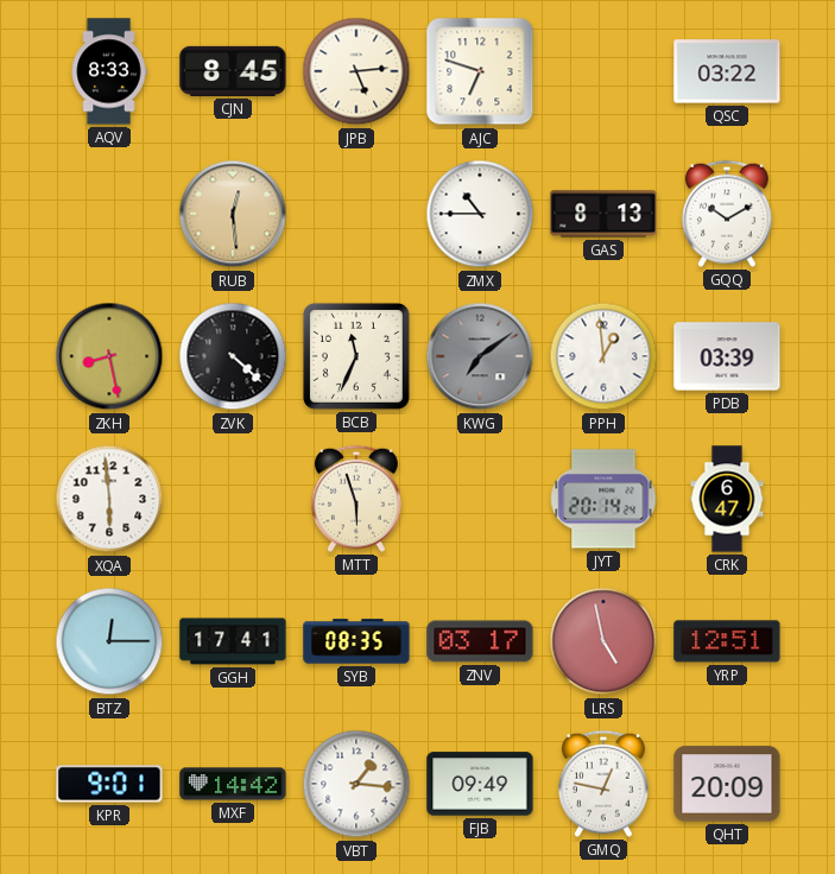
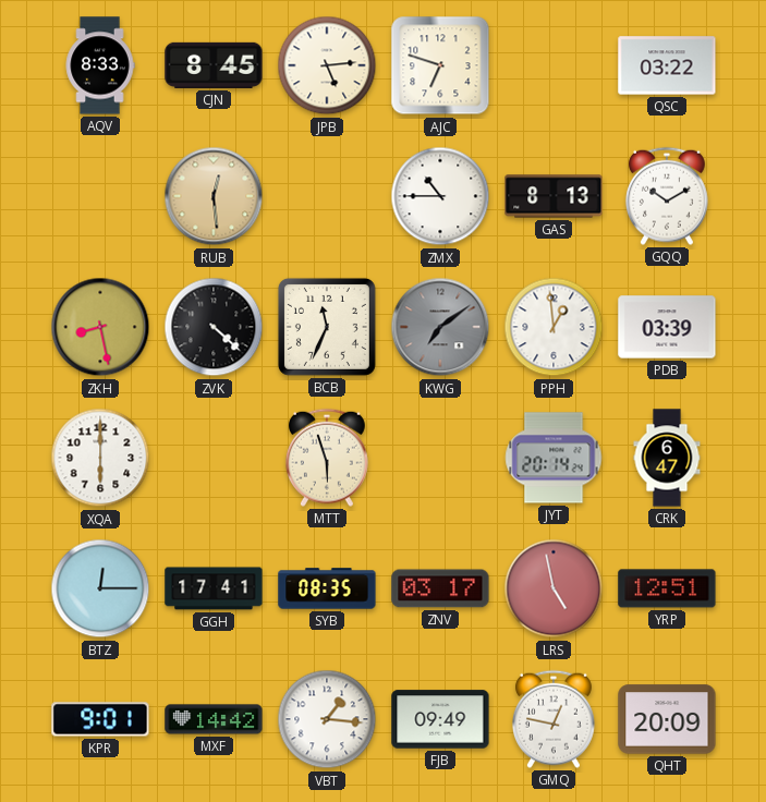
XQA: 5:59 -> 6:00 (100, 458)
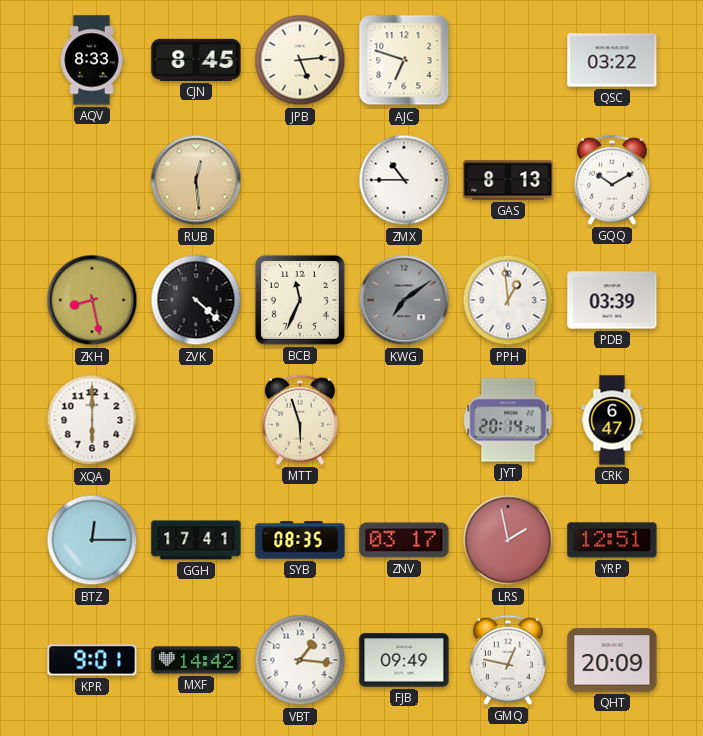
LRS: 4:58 -> 1:58 (508, 540)
